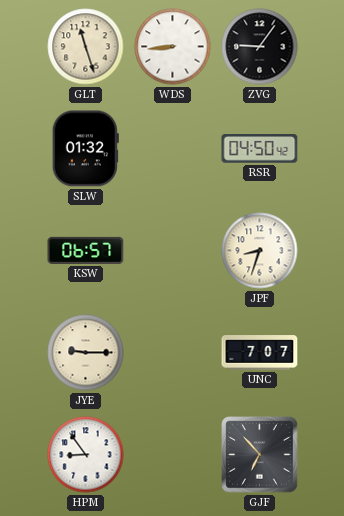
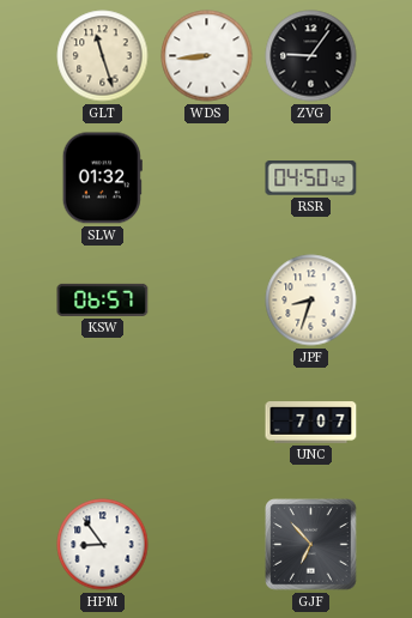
JYE: 9:15 -> none (86, 353)
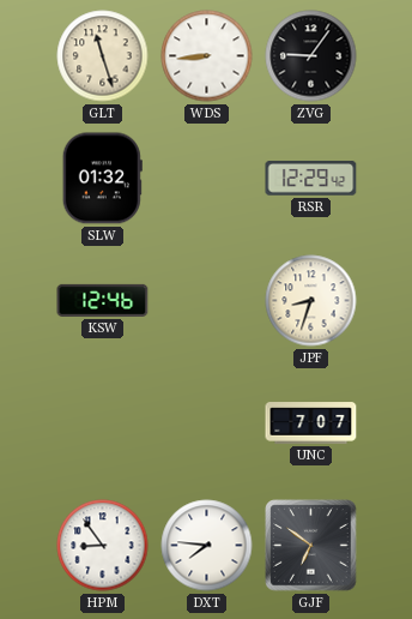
RSR: 04:50 -> 12:29 (311, 179)
KSW: 06:57 -> 12:46 (103, 300)
DXT: none -> 7:46 (207, 546)
GJF: 6:53 -> 6:51 (311, 546)
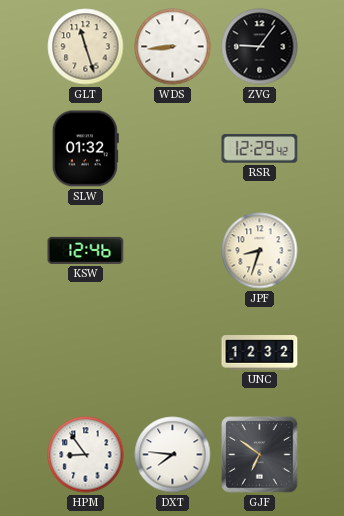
UNC: 7:07 -> 12:32 (260, 353)
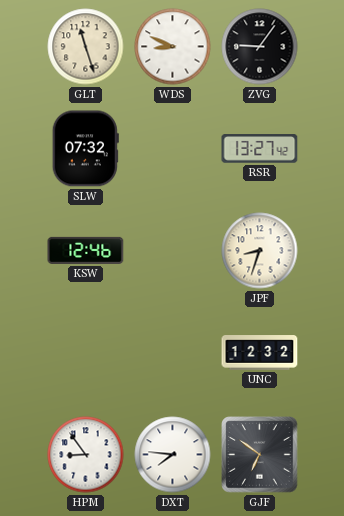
WDS: 8:44 -> 8:49 (173, 47)
SLW: 01:32 -> 07:32 (85, 149)
RSR: 12:29 -> 13:27 (260, 149)
